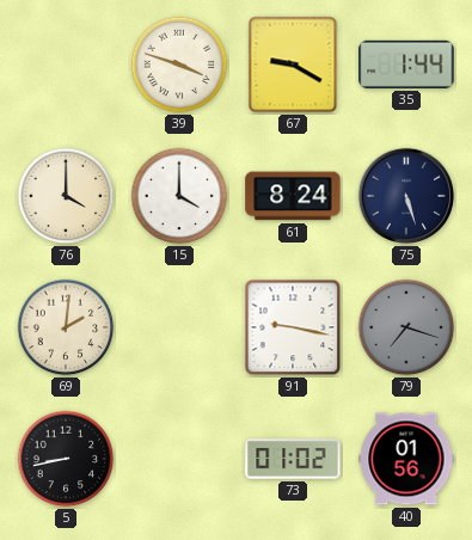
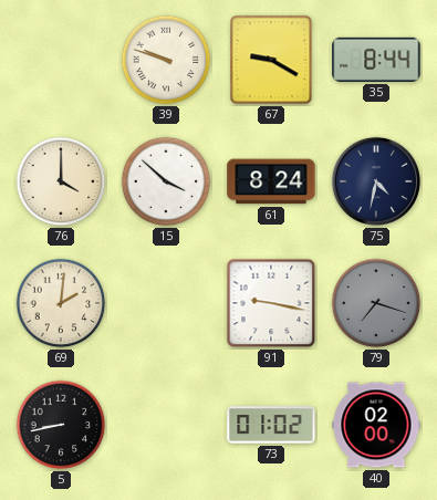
39: 3:48 -> 9:48 (166, 60)
35: 1:44 -> 8:44 (376, 60)
15: 4:00 -> 3:52 (166, 181)
75: 5:27 -> 4:32 (376, 181)
40: 01:56 -> 02:00 (376, 425)
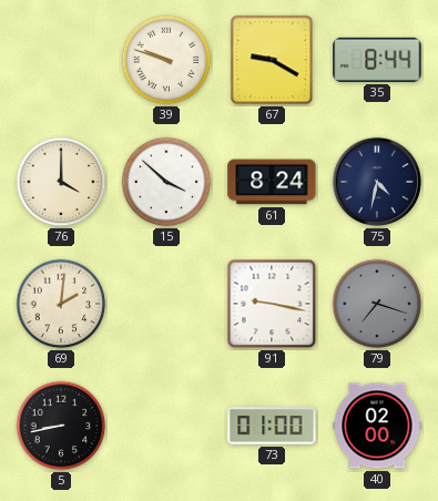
73: 01:02 -> 01:00 (272, 426)
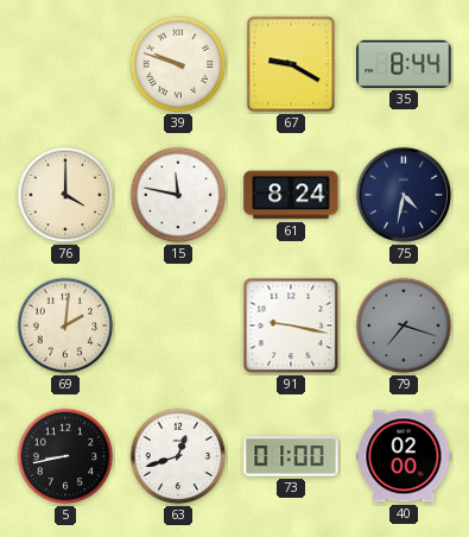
15: 3:52 -> 11:47 (178, 195)
63: none -> 12:42 (178, 456)
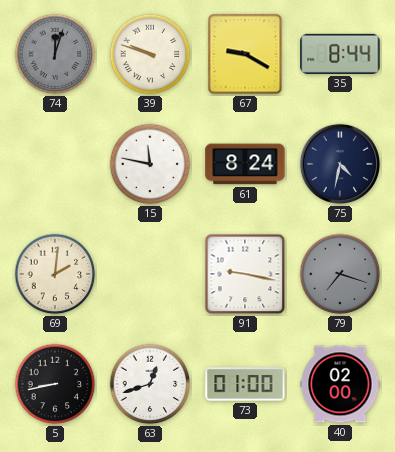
74: none -> 12:03 (55, 54)
76: 4:00 -> none (65, 195)
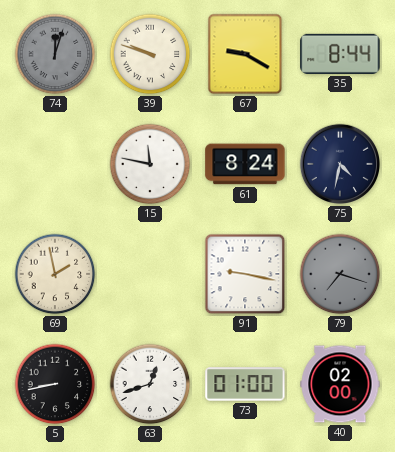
69: 2:01 -> 1:58 (55, 274)
